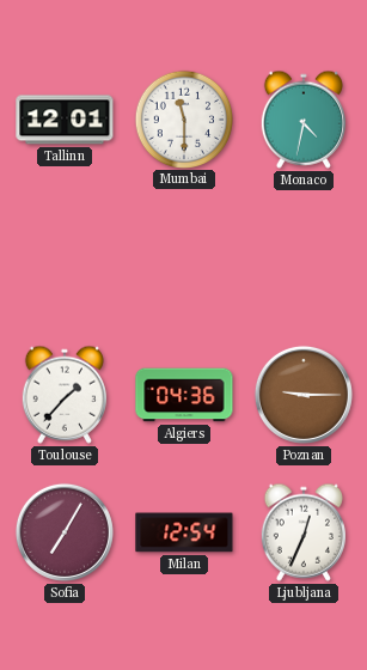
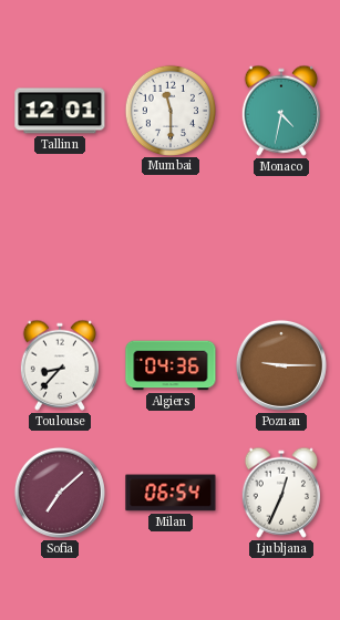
Toulouse: 1:37 -> 8:37 (60, 365)
Sofia: 7:05 -> 7:08 (60, 493)
Milan: 12:54 -> 06:54 (171, 493)
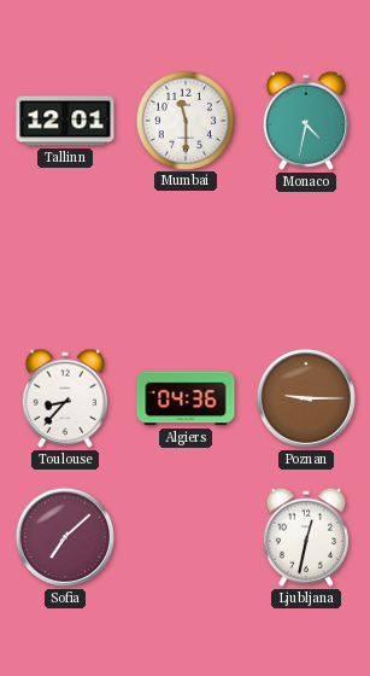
Milan: 06:54 -> none (171, 493)
Ljubljana: 12:34 -> 12:32 (306, 537)
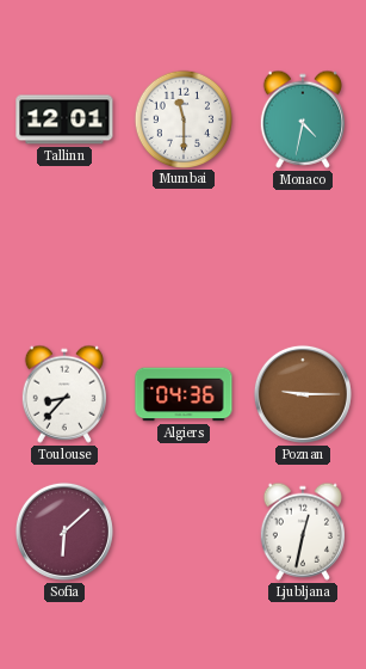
Sofia: 7:08 -> 6:08 (64, 532)
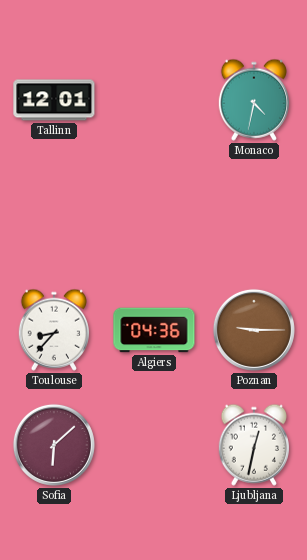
Mumbai: 11:30 -> none (182, 118)
